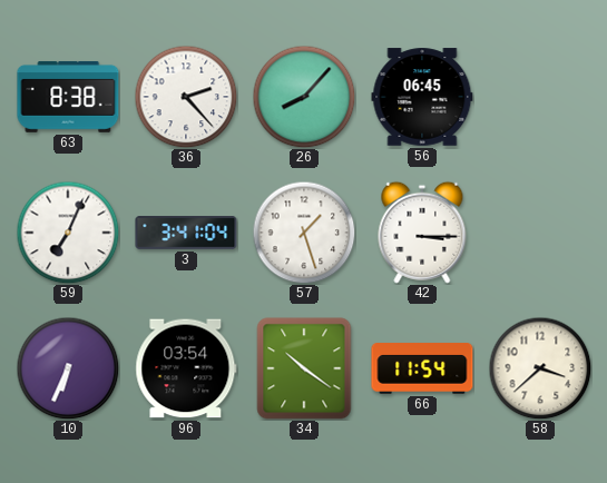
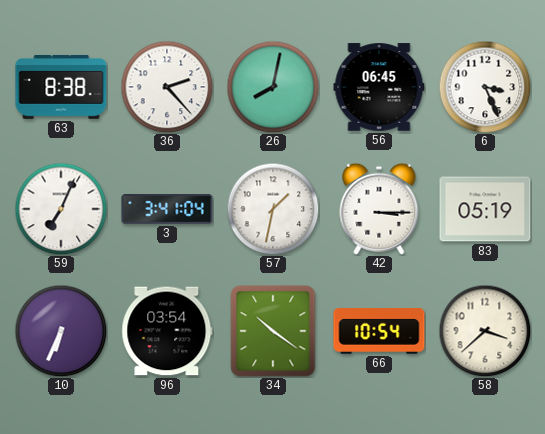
26: 8:07 -> 8:02 (273, 87)
6: none -> 3:26 (485, 87)
57: 1:27 -> 1:32 (273, 209)
83: none -> 05:19 (485, 209)
66: 11:54 -> 10:54 (379, 331)
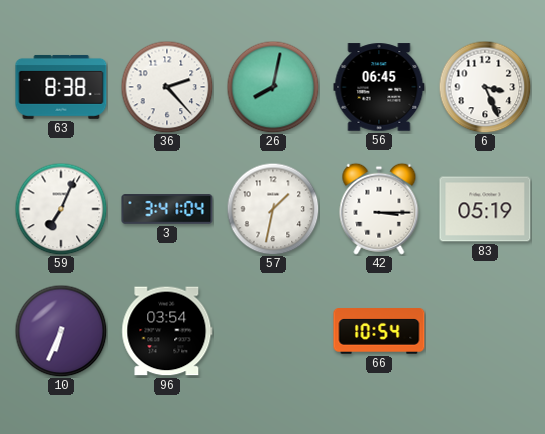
34: 10:21 -> none (273, 331)
58: 3:38 -> none (485, 331)
